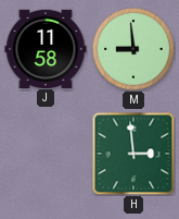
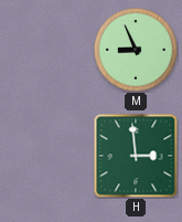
J: 11:58 -> none (46, 48)
M: 8:59 -> 8:56 (136, 50)
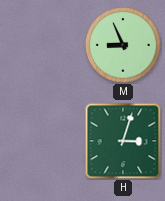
H: 2:59 -> 3:03 (123, 141)
